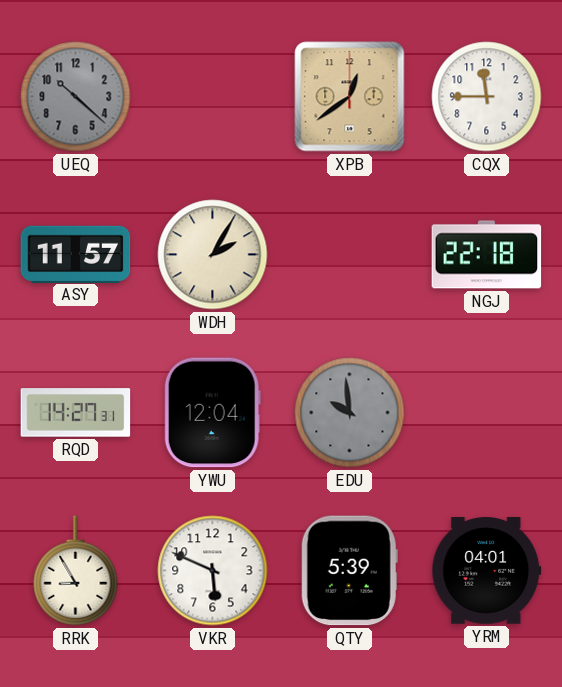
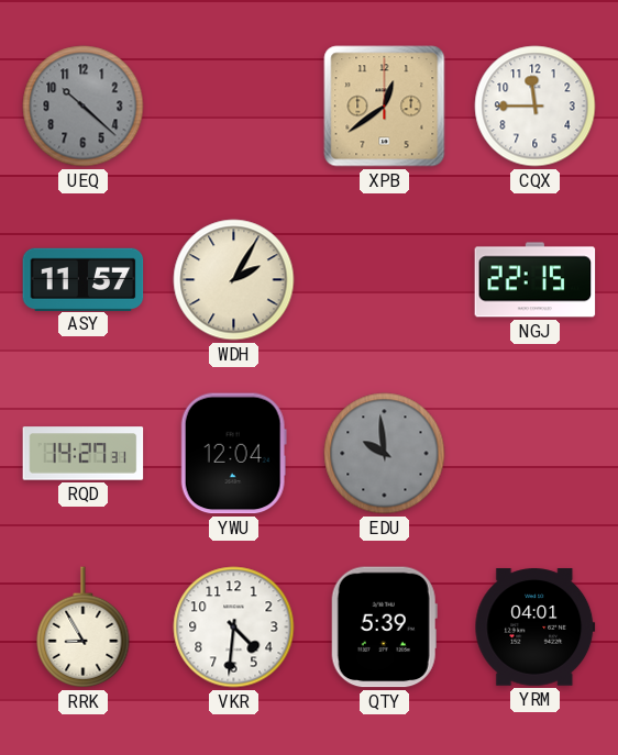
NGJ: 22:18 -> 22:15 (536, 280)
VKR: 5:49 -> 4:31 (234, 628)
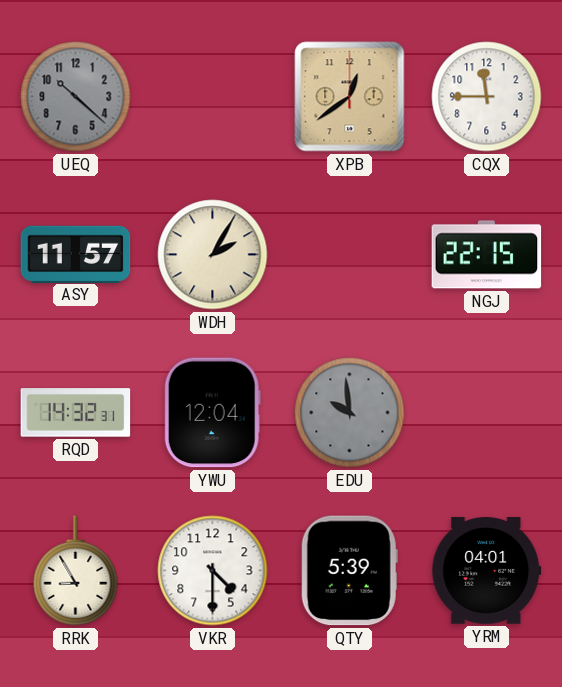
RQD: 14:27 -> 14:32 (76, 413)
VKR: 4:31 -> 4:30 (213, 571)
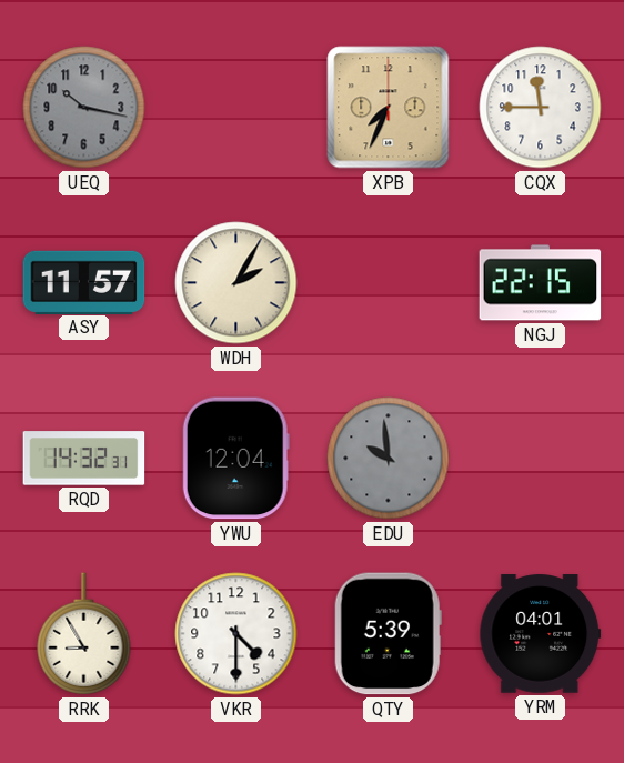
UEQ: 10:22 -> 10:17 (84, 108)
XPB: 12:39 -> 7:34 (389, 108)
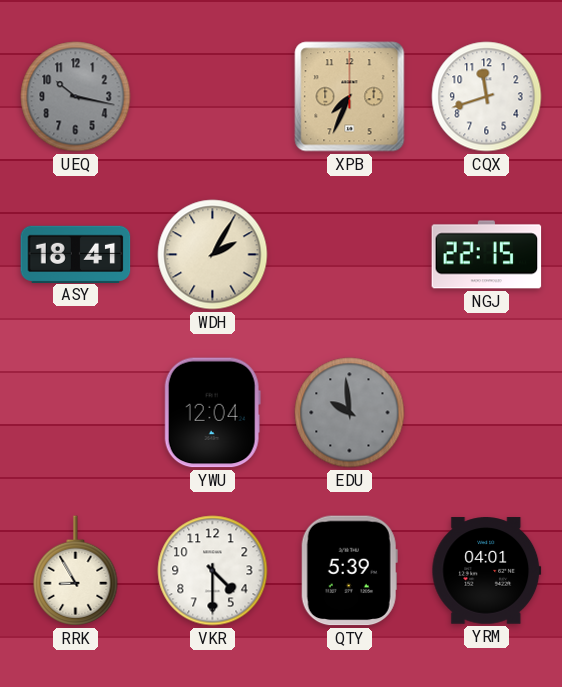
CQX: 11:45 -> 11:42 (487, 97)
ASY: 11:57 -> 18:41 (76, 254)
RQD: 14:32 -> none (84, 459)
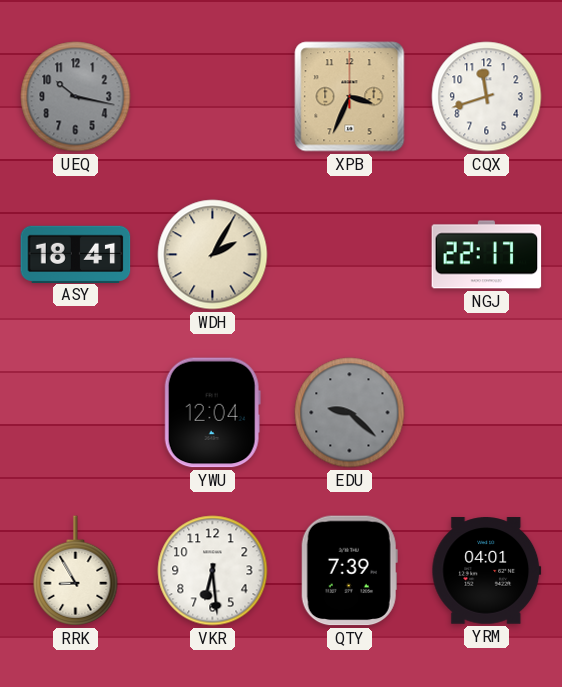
XPB: 7:34 -> 3:34 (350, 97)
NGJ: 22:15 -> 22:17 (487, 255)
EDU: 9:59 -> 9:22 (350, 413)
VKR: 4:30 -> 6:29 (213, 571)
QTY: 5:39 -> 7:39 (349, 571)
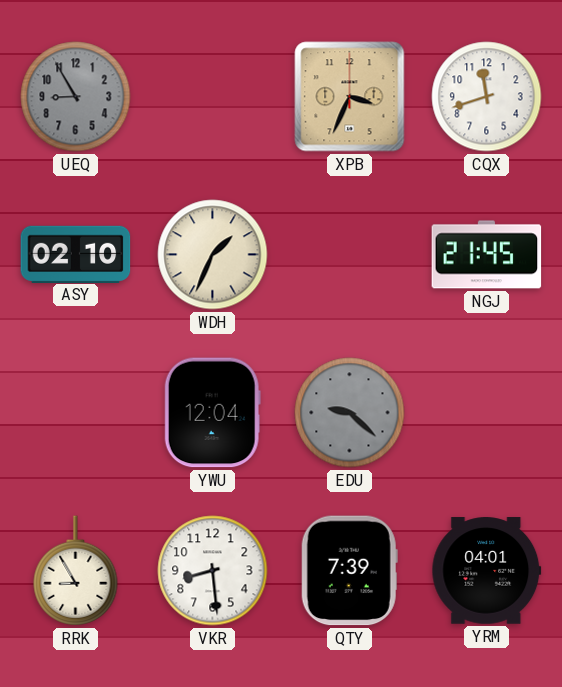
UEQ: 10:17 -> 8:55 (76, 97)
ASY: 18:41 -> 02:10 (76, 254)
WDH: 2:05 -> 1:34 (213, 255)
NGJ: 22:17 -> 21:45 (487, 255)
VKR: 6:29 -> 8:29 (213, 571)
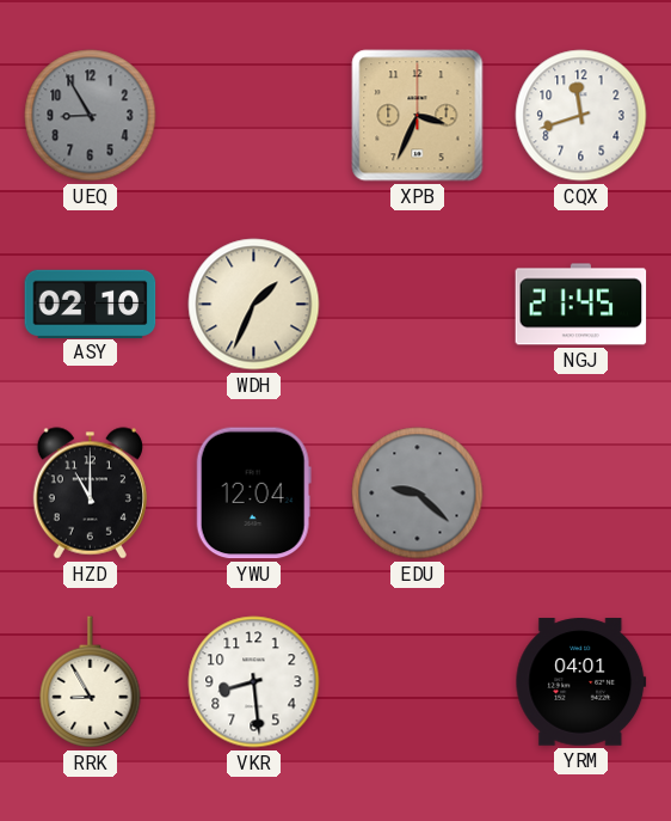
HZD: none -> 11:00 (90, 494)
QTY: 7:39 -> none (349, 571)
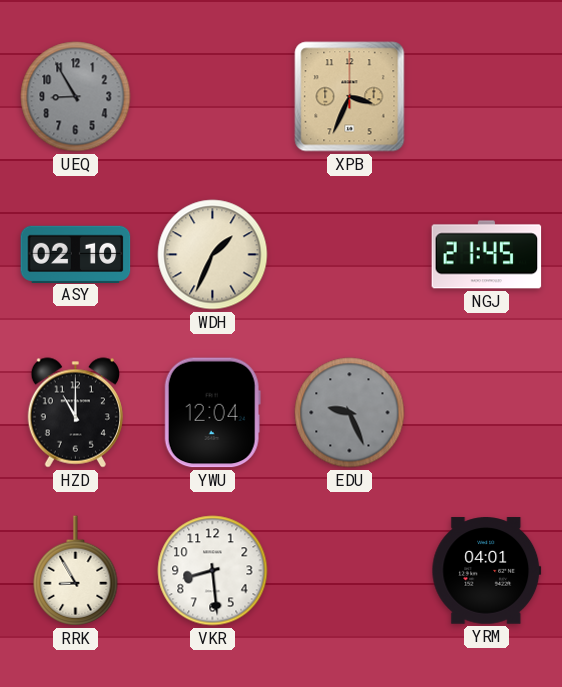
CQX: 11:42 -> none (581, 116)
EDU: 9:22 -> 9:26 (350, 413)
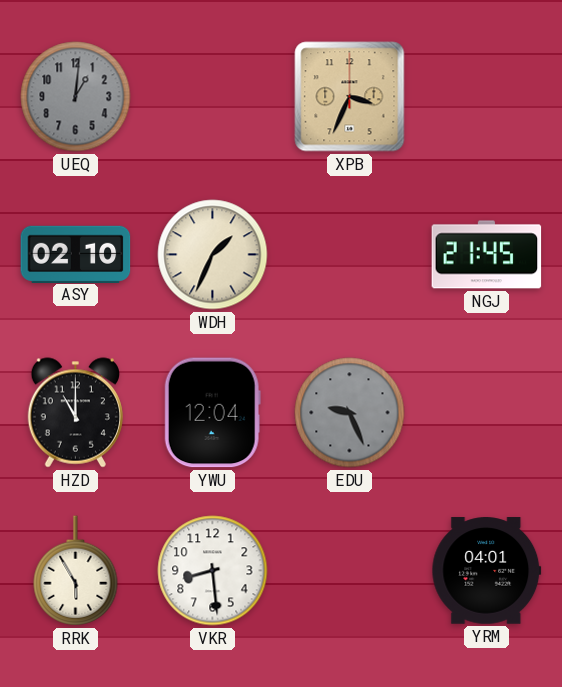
UEQ: 8:55 -> 1:01 (76, 97)
RRK: 8:55 -> 5:55 (76, 571)
